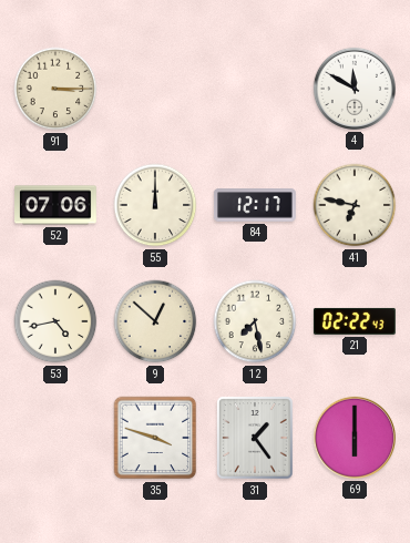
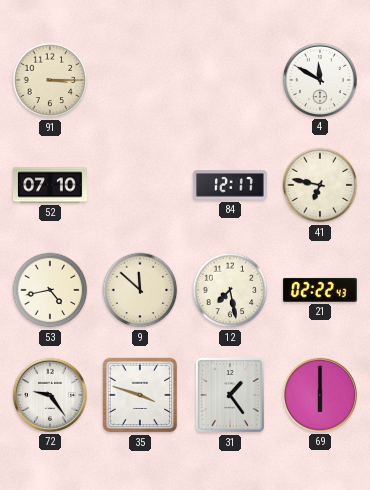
52: 07:06 -> 07:10 (51, 185)
55: 12:00 -> none (155, 205)
9: 12:52 -> 11:52 (140, 290)
72: none -> 9:24 (50, 395)
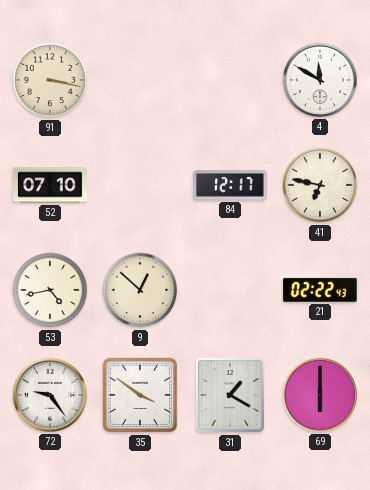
91: 3:15 -> 3:17 (50, 80)
9: 11:52 -> 12:52 (140, 290)
12: 7:28 -> none (230, 290)
35: 3:48 -> 3:51 (140, 395)
31: 1:24 -> 1:20 (230, 395)
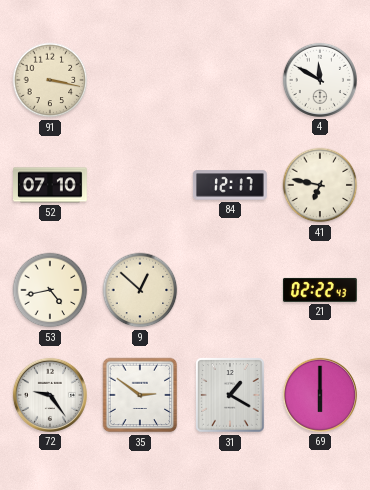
35: 3:51 -> 2:51 (140, 395)
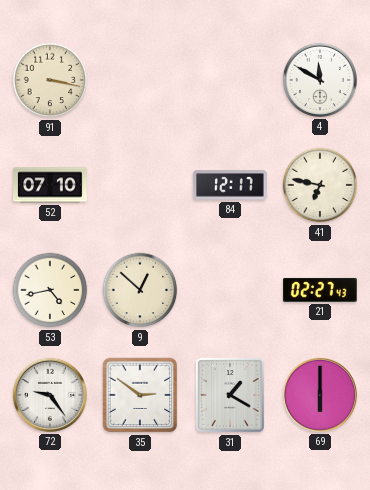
21: 02:22 -> 02:27 (320, 290)
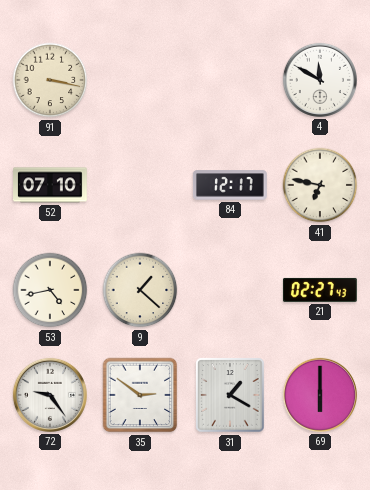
9: 12:52 -> 1:22 (140, 290)
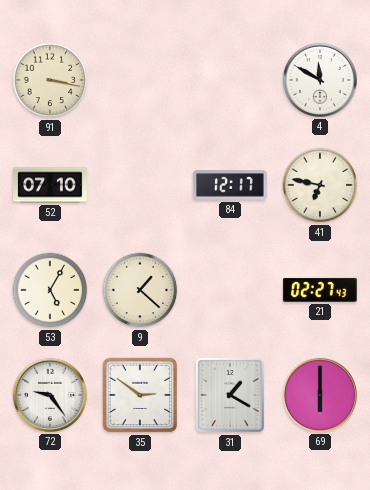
53: 4:43 -> 5:05 (50, 290)
